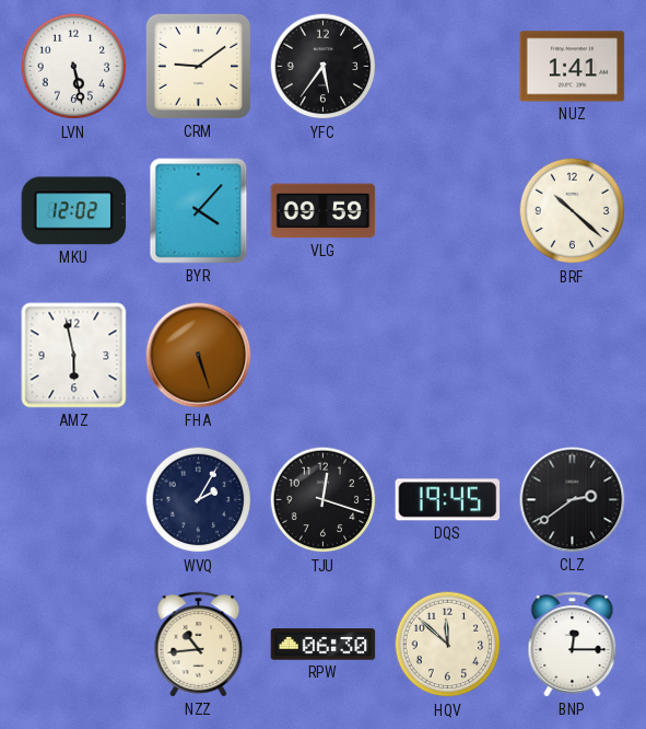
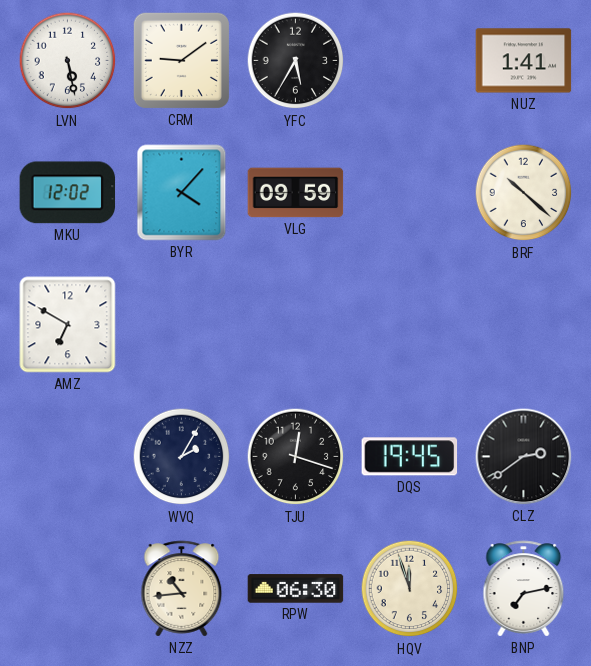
YFC: 5:36 -> 5:35 (296, 61)
AMZ: 5:58 -> 6:50 (68, 325)
FHA: 5:27 -> none (199, 356)
HQV: 11:52 -> 11:57 (410, 589)
BNP: 12:15 -> 7:13 (524, 589)
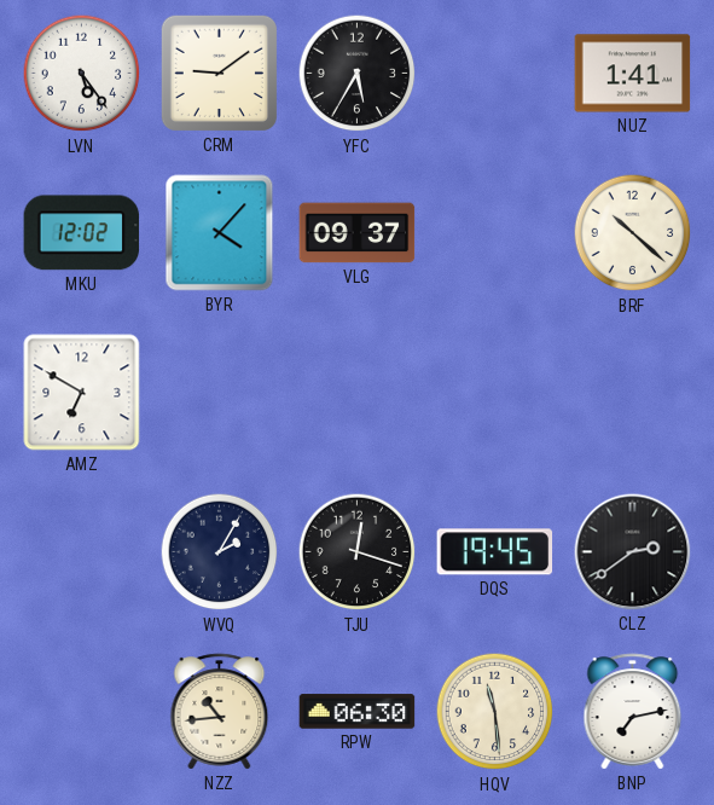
LVN: 5:28 -> 5:24 (82, 74)
VLG: 09:59 -> 09:37 (358, 233)
HQV: 11:57 -> 11:29 (495, 712)
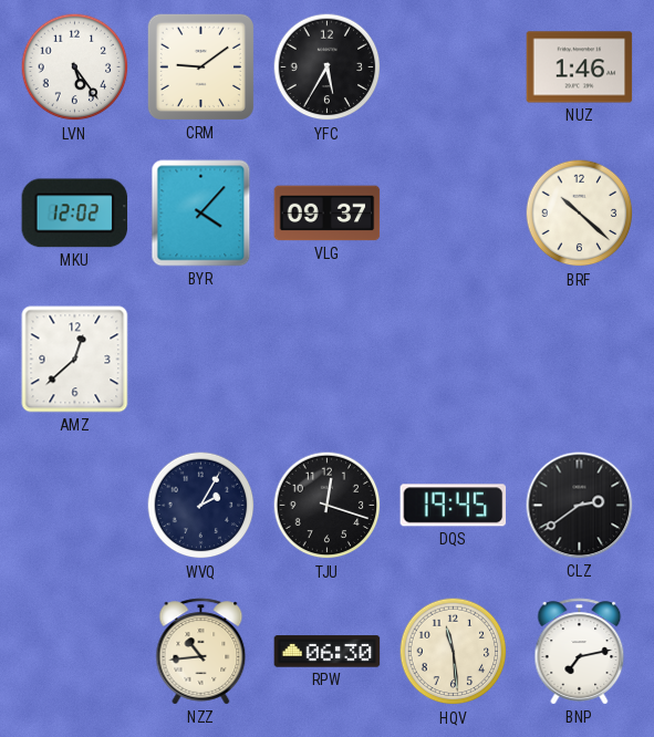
NUZ: 1:41 -> 1:46 (580, 68)
AMZ: 6:50 -> 12:38 (75, 360)
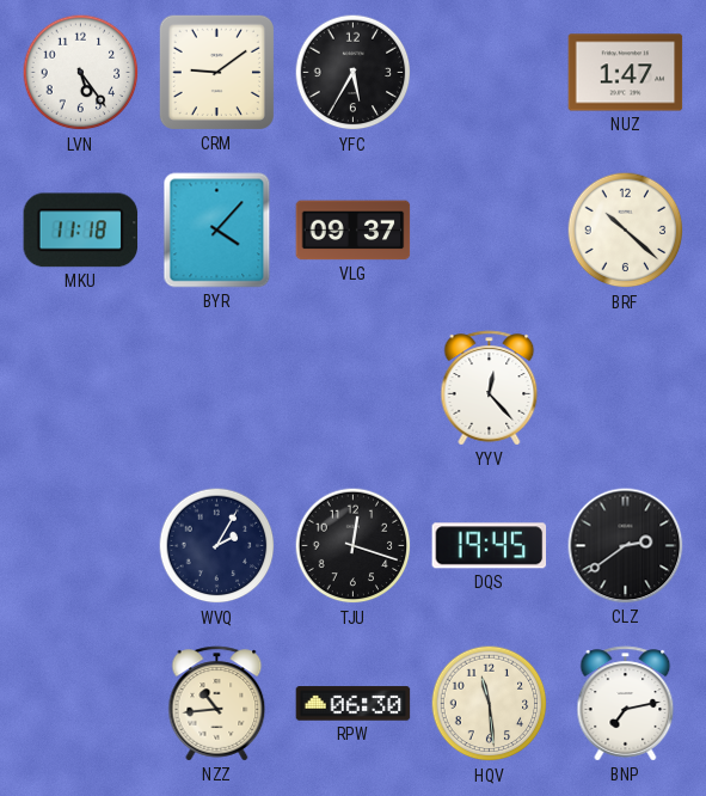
NUZ: 1:46 -> 1:47 (626, 73)
MKU: 12:02 -> 11:18 (81, 231)
AMZ: 12:38 -> none (75, 360)
YYV: none -> 12:23 (490, 388)
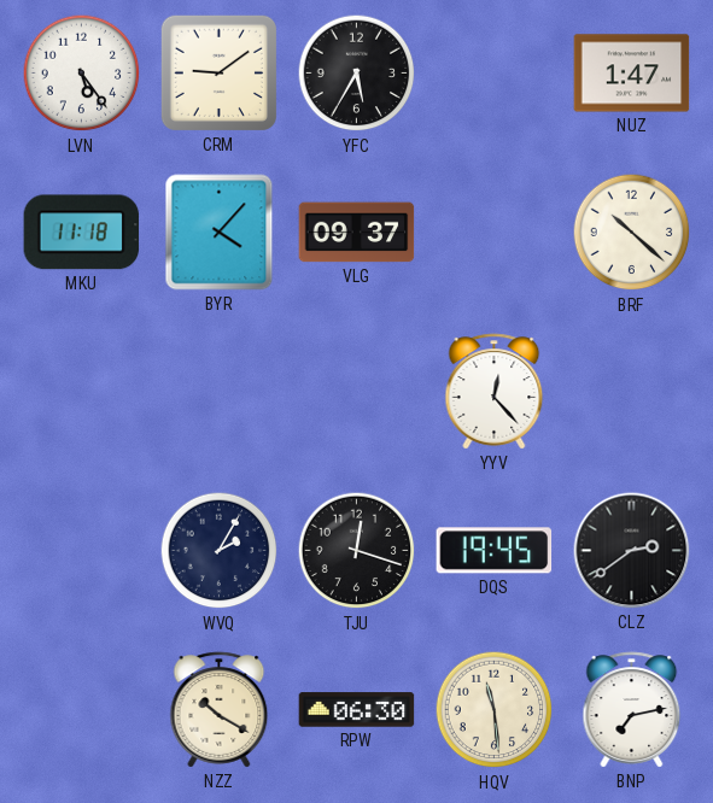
NZZ: 10:44 -> 10:20 (220, 710)
